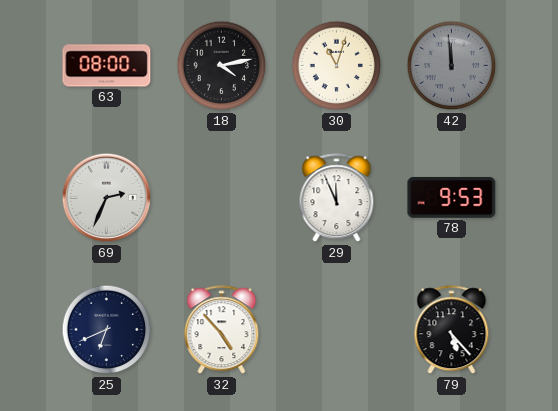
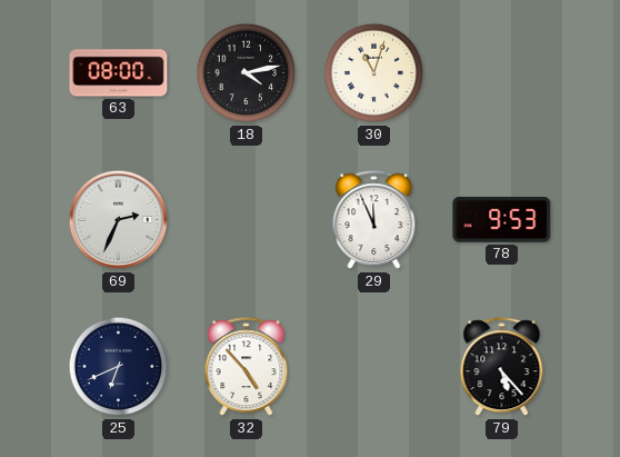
42: 11:59 -> none (452, 66)
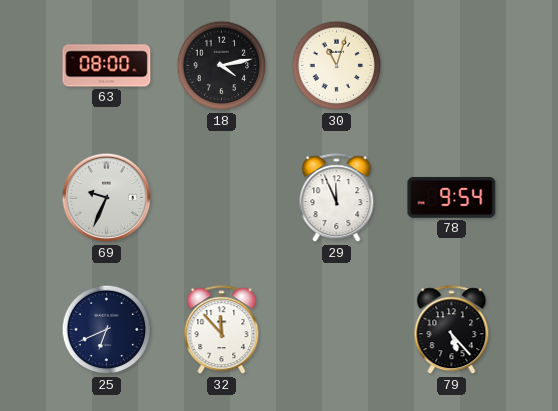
69: 2:34 -> 9:34 (107, 198)
78: 9:53 -> 9:54 (452, 197)
32: 4:53 -> 11:53 (222, 330)
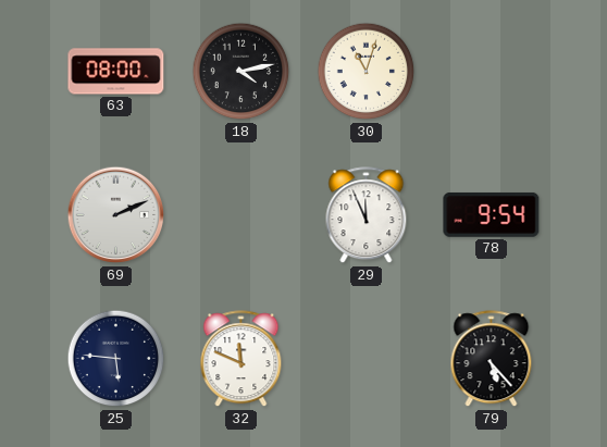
69: 9:34 -> 2:11 (116, 215)
25: 6:41 -> 5:46 (116, 359)
32: 11:53 -> 11:49 (241, 359)
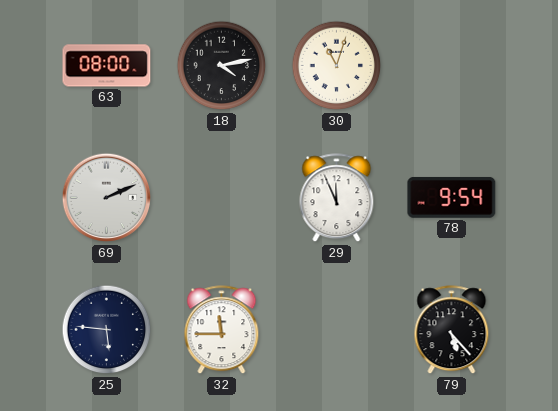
32: 11:49 -> 11:45 (222, 330)
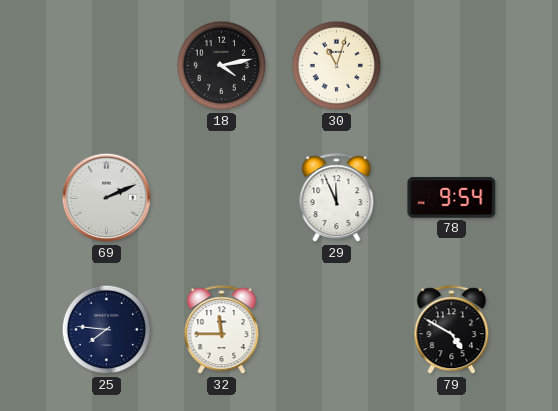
63: 08:00 -> none (107, 66)
25: 5:46 -> 7:46 (107, 330)
79: 5:23 -> 4:50 (452, 330)
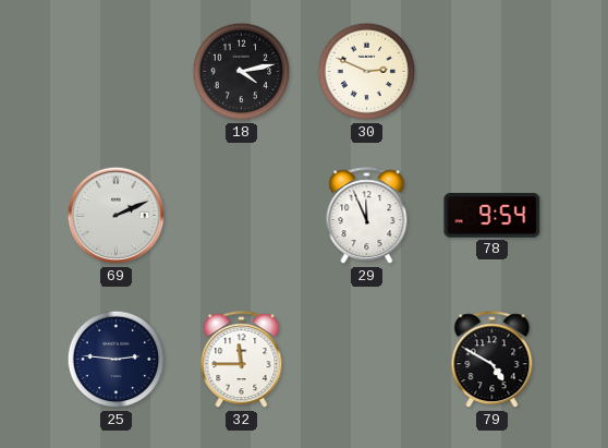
30: 11:03 -> 2:49 (367, 72)
25: 7:46 -> 2:46 (117, 360)
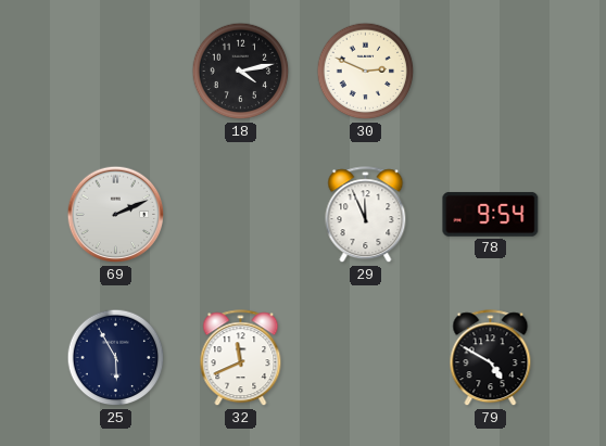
25: 2:46 -> 5:55 (116, 358)
32: 11:45 -> 11:41 (241, 358)
